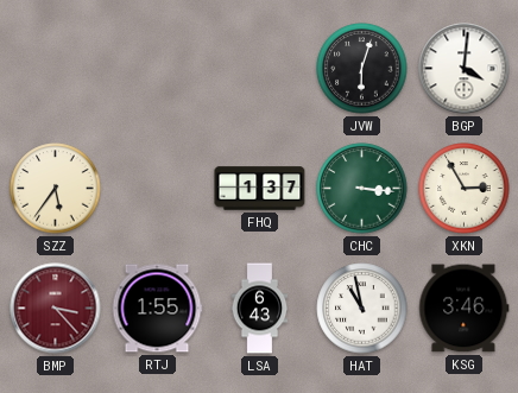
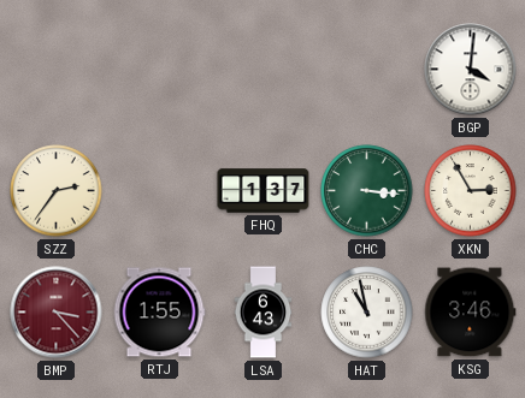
JVW: 6:03 -> none (362, 69)
SZZ: 5:36 -> 2:36 (57, 191)
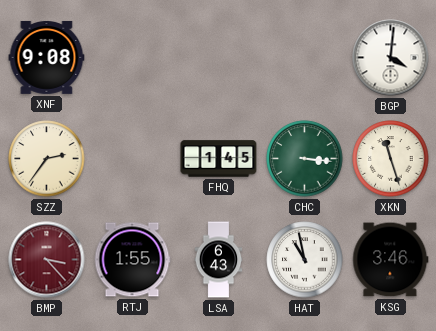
XNF: none -> 9:08 (47, 57)
FHQ: 1:37 -> 1:45 (219, 159)
XKN: 2:55 -> 11:27 (391, 159)
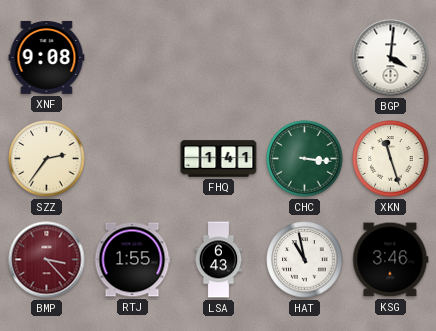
FHQ: 1:45 -> 1:41 (219, 159)
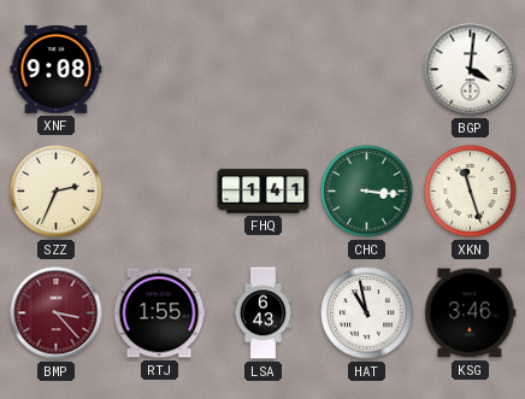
SZZ: 2:36 -> 2:34 (57, 192)
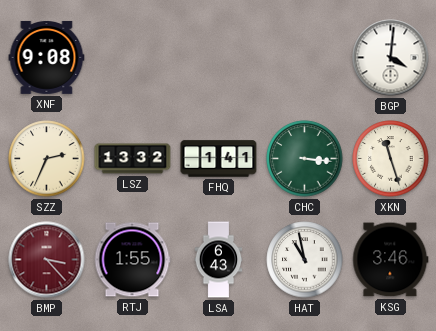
LSZ: none -> 13:32 (133, 159)
